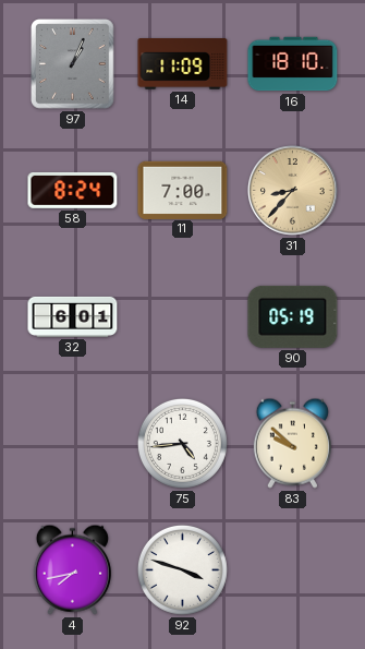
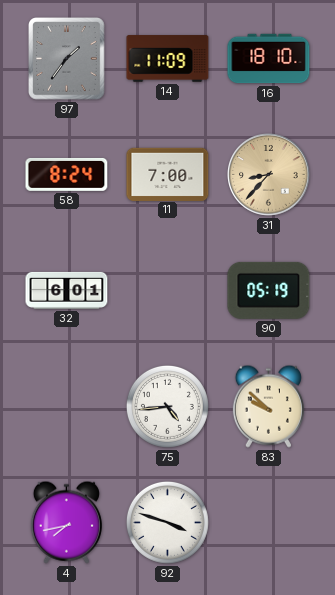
97: 1:04 -> 1:36 (67, 59)
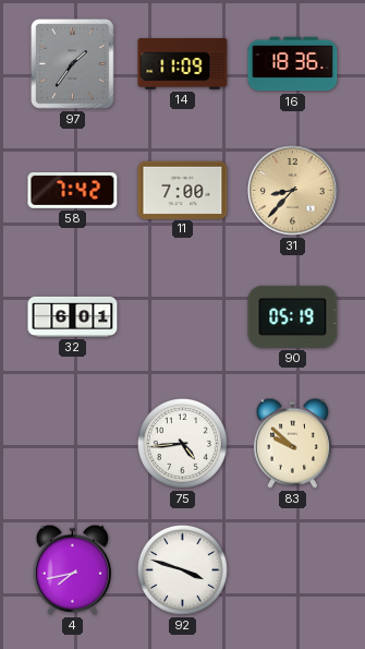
16: 18:10 -> 18:36 (293, 64)
58: 8:24 -> 7:42 (73, 190)
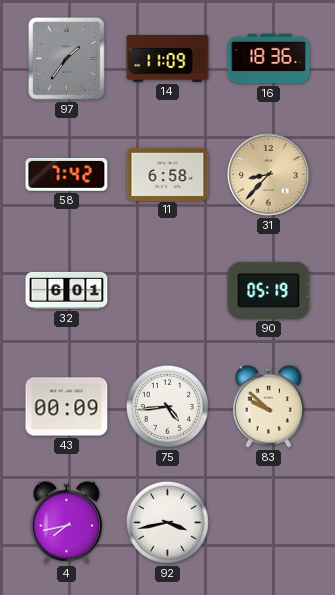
11: 7:00 -> 6:58 (168, 174)
43: none -> 00:09 (67, 407)
92: 3:48 -> 3:43 (167, 522)
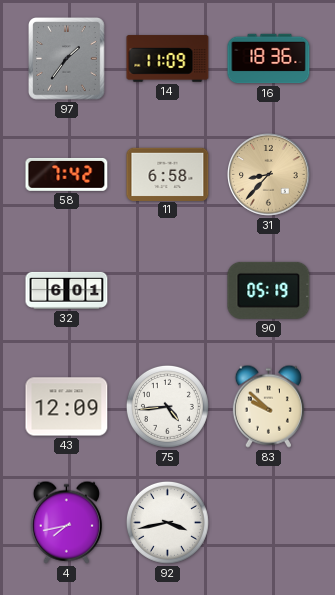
43: 00:09 -> 12:09 (67, 407)
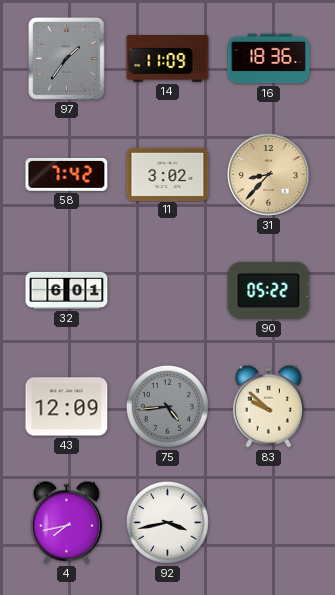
11: 6:58 -> 3:02 (168, 174)
90: 05:19 -> 05:22 (269, 290)
75 dial: white -> grey (167, 406)
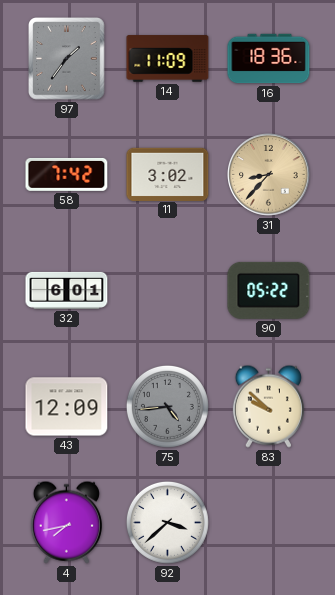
92: 3:43 -> 3:38 (167, 522)
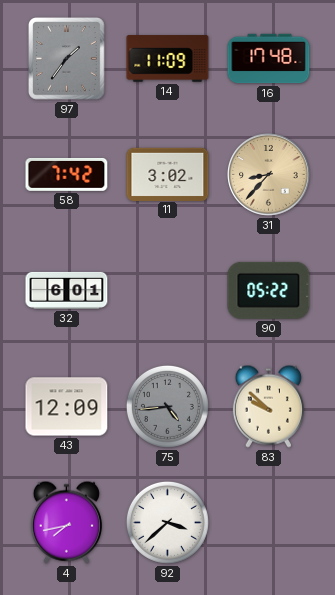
16: 18:36 -> 17:48 (269, 59)
